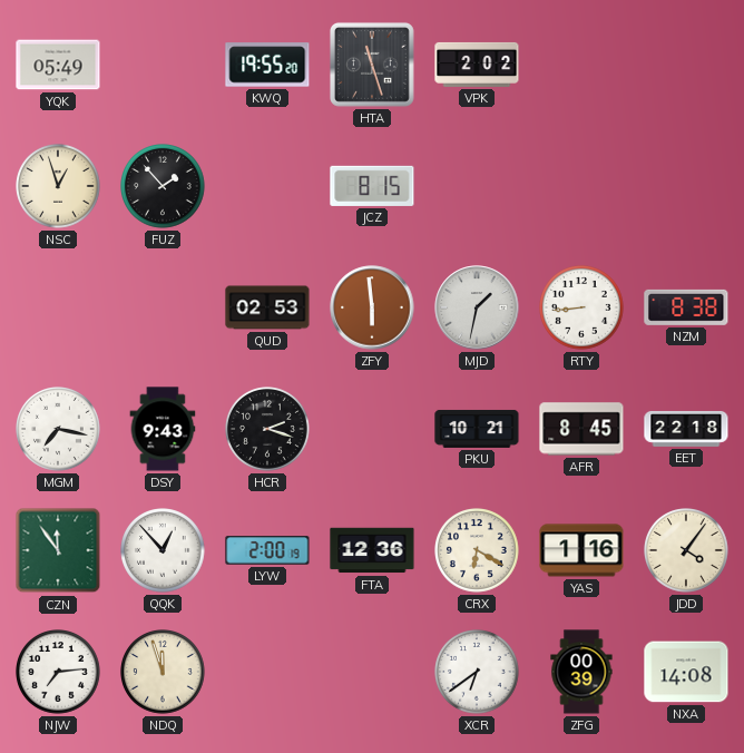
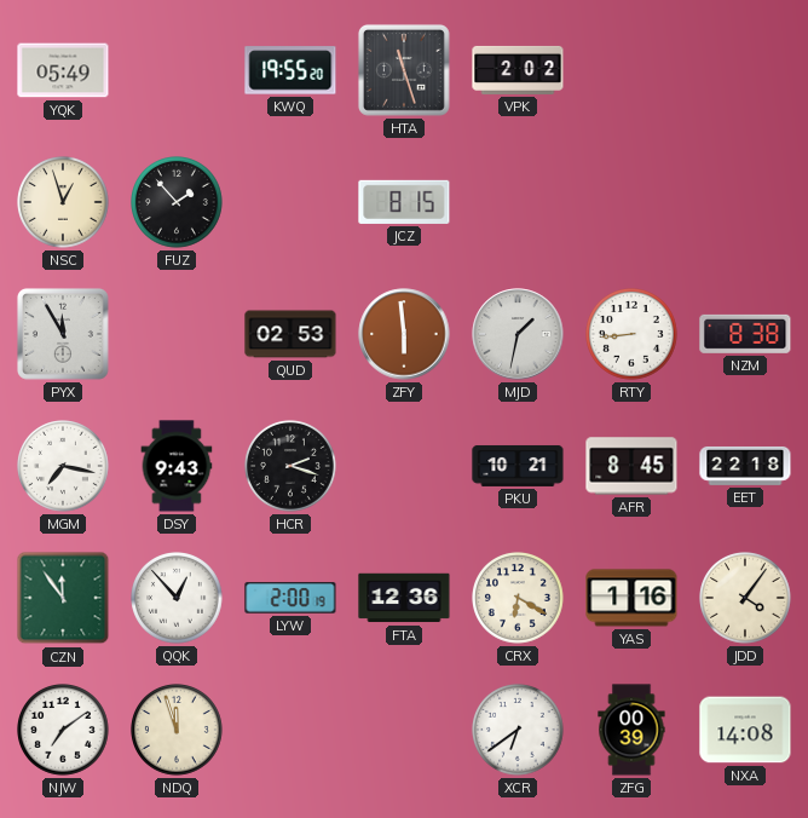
PYX: none -> 11:55 (63, 334)
NJW: 7:14 -> 7:09 (64, 731)
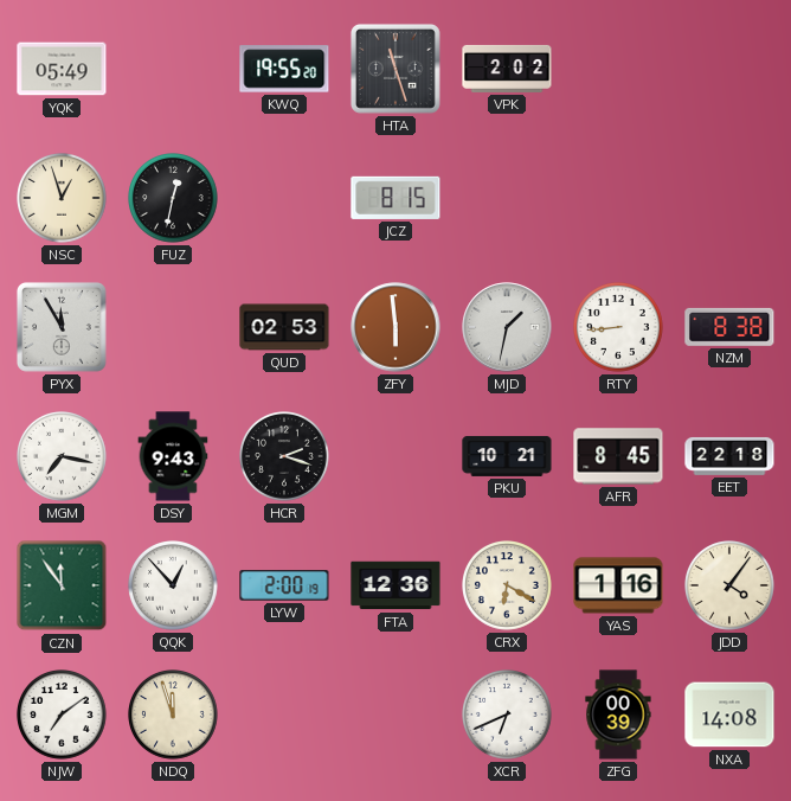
FUZ: 1:53 -> 12:32 (174, 199)
XCR: 6:39 -> 6:41 (508, 716)
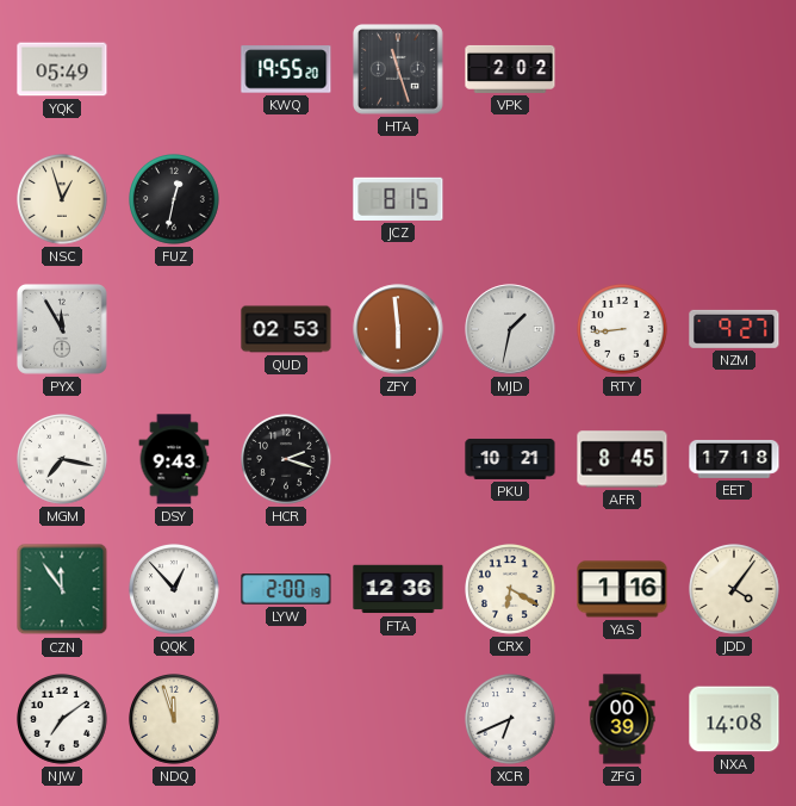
NZM: 8:38 -> 9:27 (734, 329)
EET: 22:18 -> 17:18 (734, 459)
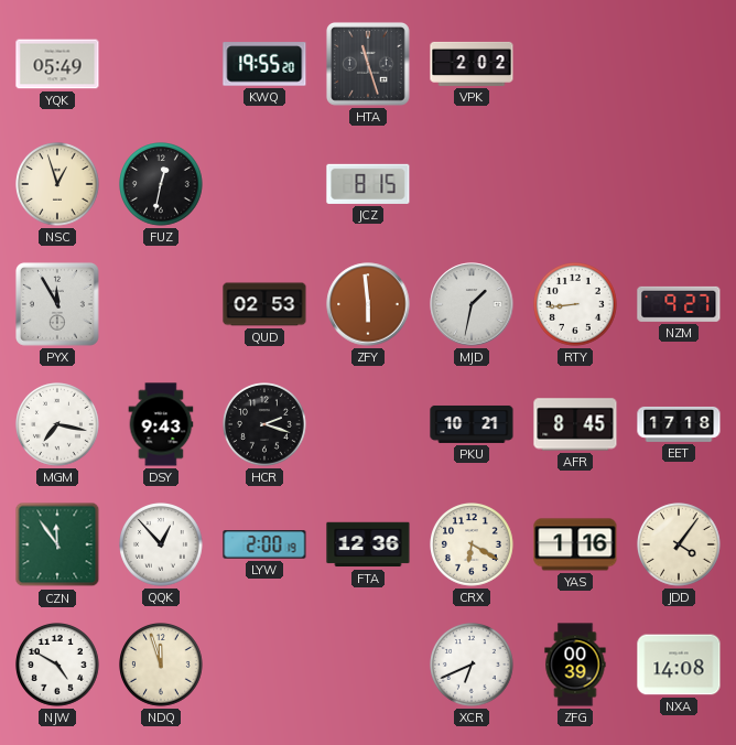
NJW: 7:09 -> 4:50 (58, 666)
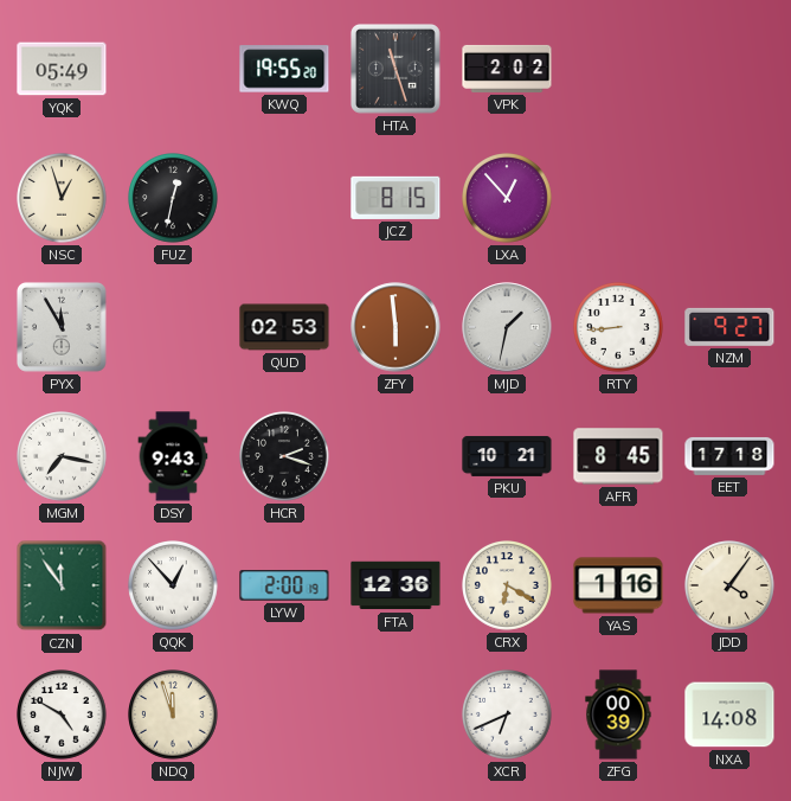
LXA: none -> 12:53 (508, 199)
